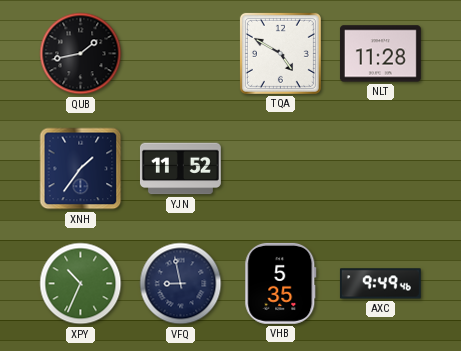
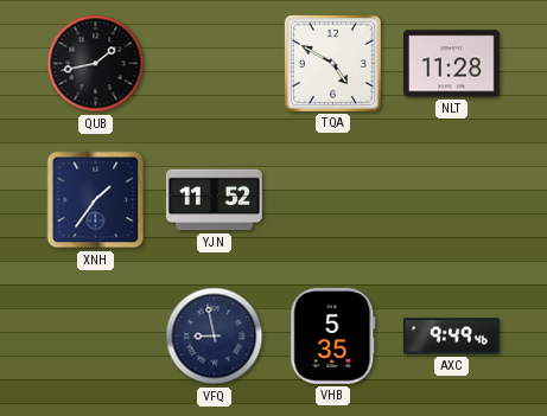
XPY: 10:34 -> none (81, 284)
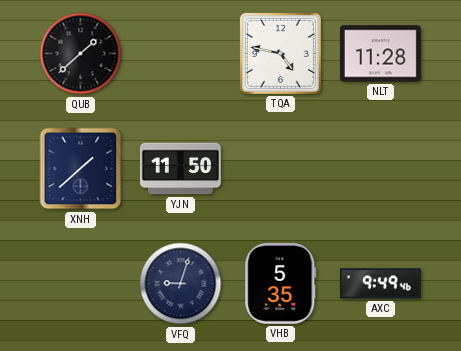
QUB: 1:43 -> 1:38 (81, 54)
TQA: 4:50 -> 4:47 (280, 53)
XNH: 1:36 -> 1:38 (81, 169)
YJN: 11:52 -> 11:50 (180, 169)
VFQ: 8:58 -> 9:03 (181, 284)
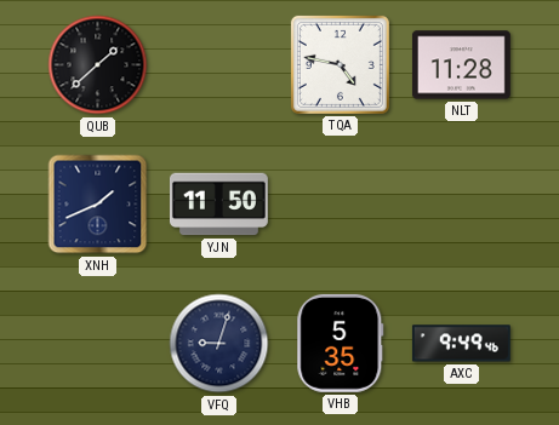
XNH: 1:38 -> 1:41 (98, 205)
